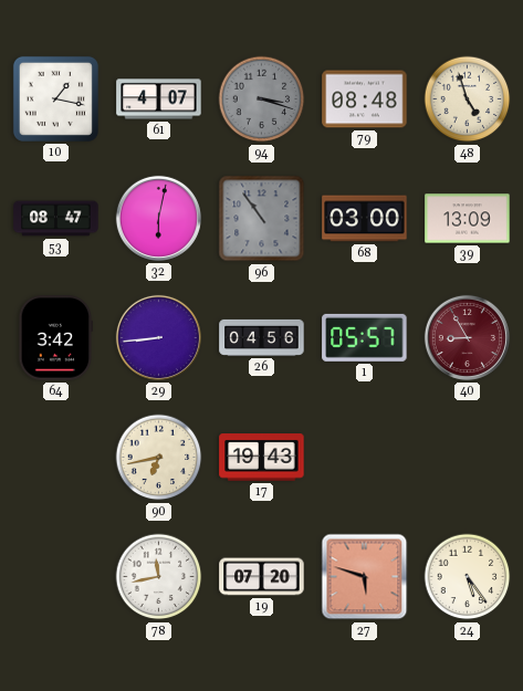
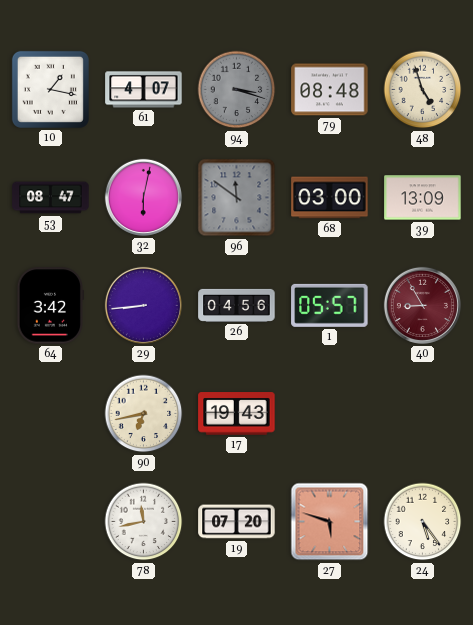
96: 10:54 -> 11:51 (237, 198)
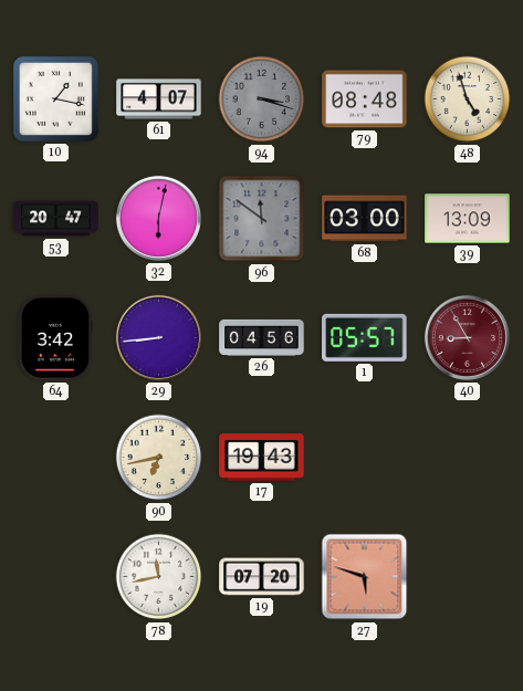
53: 08:47 -> 20:47 (56, 219)
24: 5:24 -> none (423, 522)
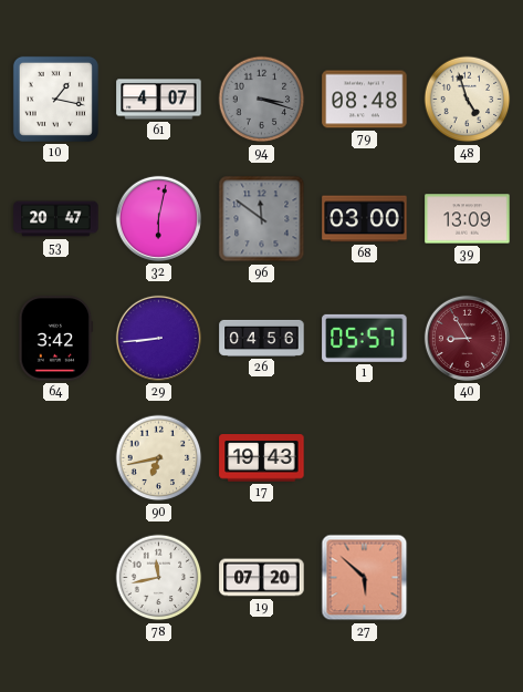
27: 5:48 -> 5:52 (365, 578)
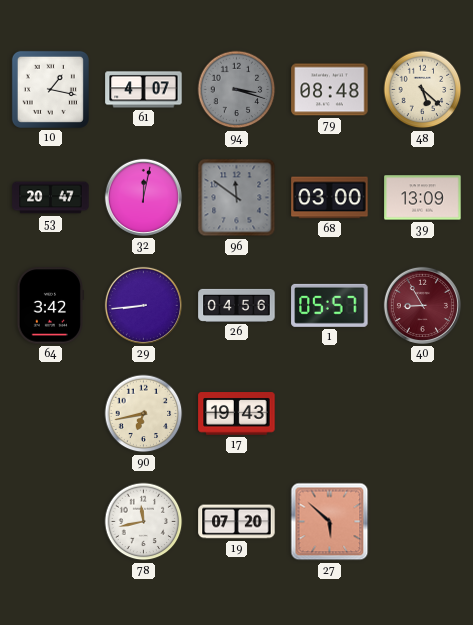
48: 4:57 -> 5:22 (423, 90)
32: 6:02 -> 12:02 (143, 197)
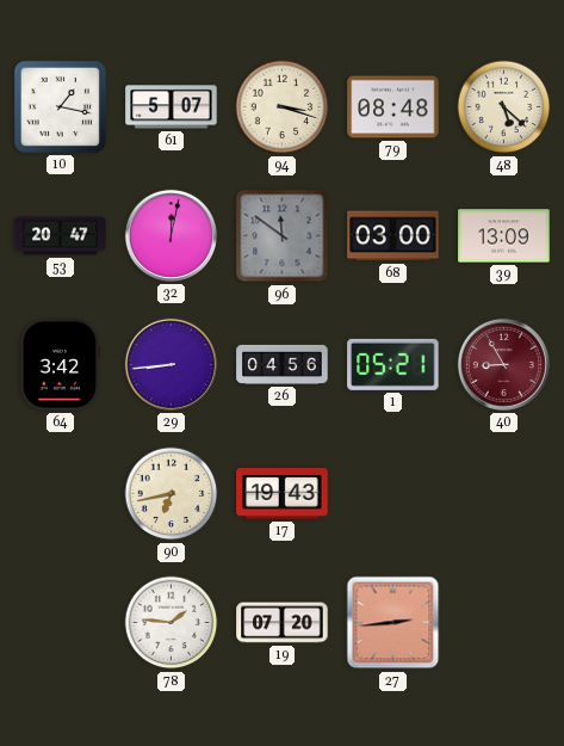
61: 4:07 -> 5:07 (172, 107)
94 dial: grey -> cream (283, 107)
1: 05:57 -> 05:21 (393, 364)
78: 11:43 -> 1:46 (172, 623)
27: 5:52 -> 2:44 (393, 623)
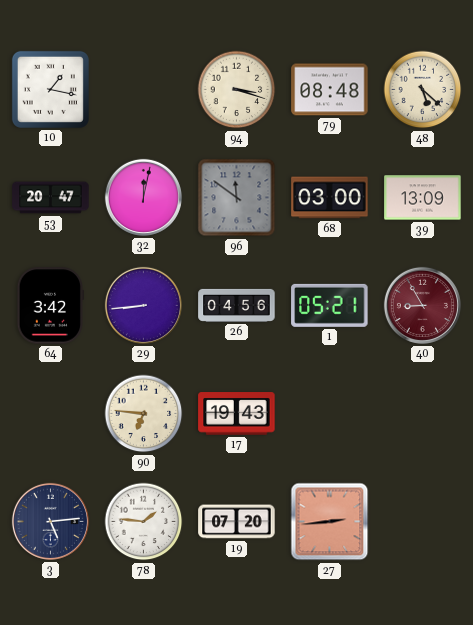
61: 5:07 -> none (172, 107)
90: 6:43 -> 6:46 (144, 414)
3: none -> 5:14 (50, 521)
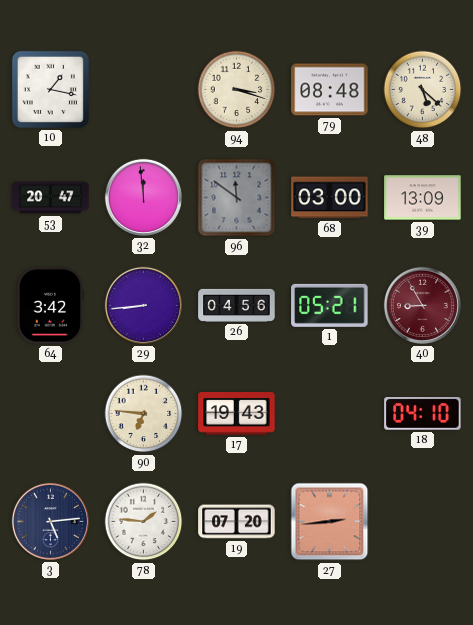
32: 12:02 -> 11:59 (143, 197)
18: none -> 04:10 (423, 414)
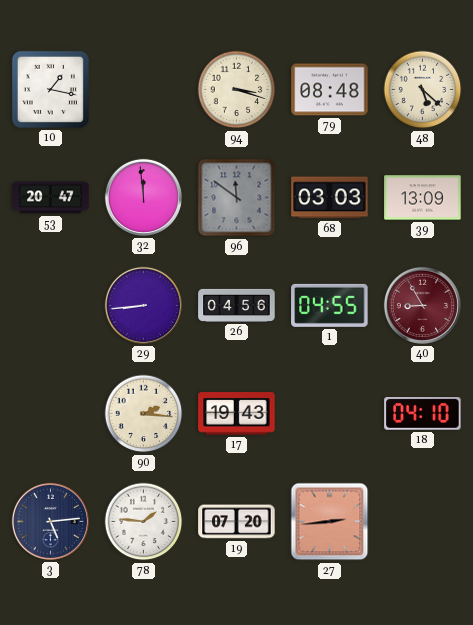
68: 03:00 -> 03:03 (330, 198)
64: 3:42 -> none (51, 306)
1: 05:21 -> 04:55 (330, 305)
90: 6:46 -> 2:16 (144, 414)
